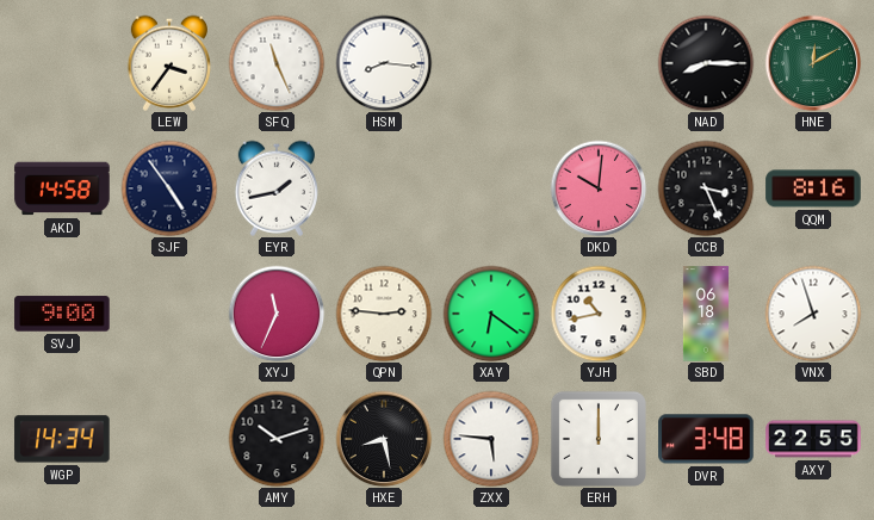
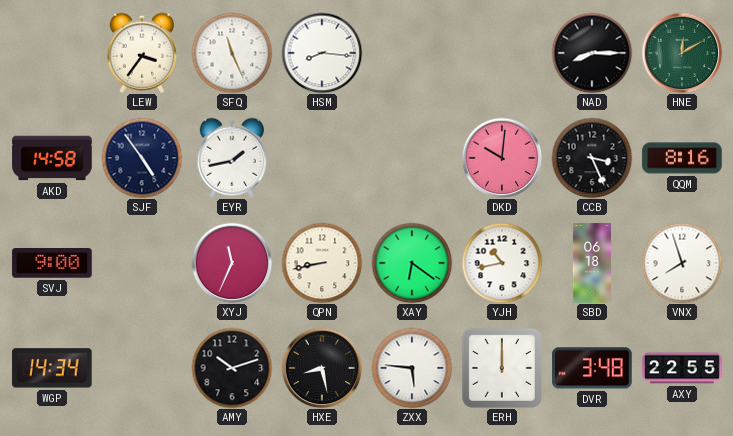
QPN: 2:46 -> 8:43 (322, 263)
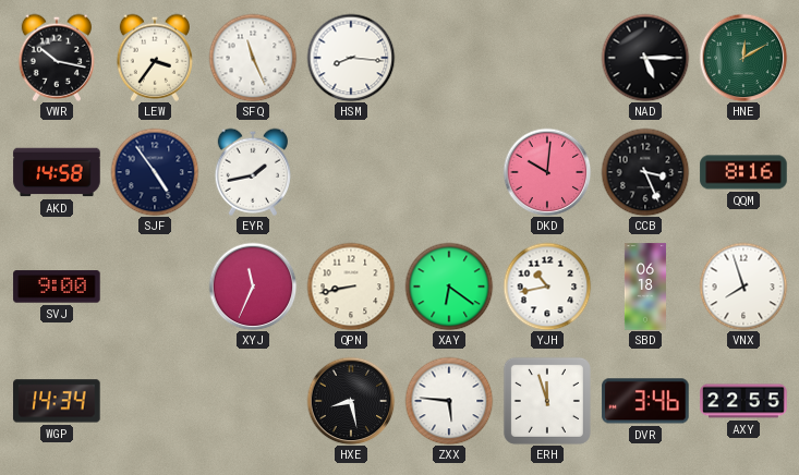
VWR: none -> 10:17 (56, 58)
NAD: 8:15 -> 5:15 (645, 58)
AMY: 10:12 -> none (232, 368)
ERH: 12:00 -> 11:57 (547, 401)
DVR: 3:48 -> 3:46 (645, 401)
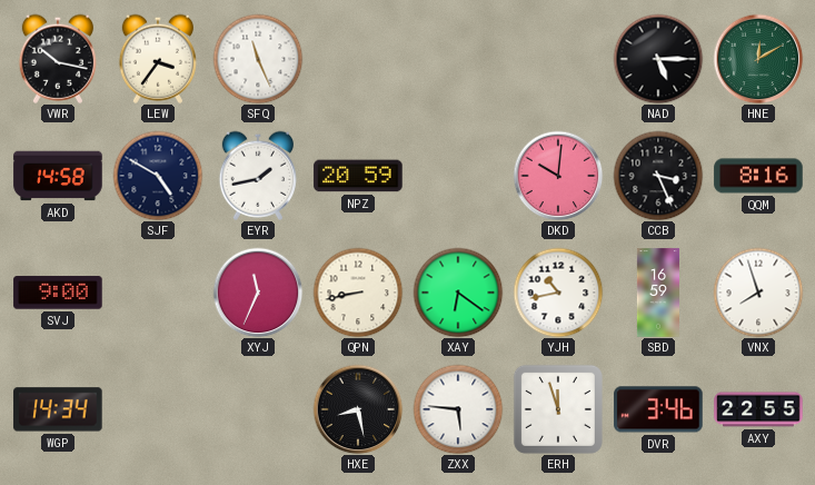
HSM: 8:16 -> none (351, 58)
SJF: 4:54 -> 4:50 (158, 176)
NPZ: none -> 20:59 (358, 176)
SBD: 06:18 -> 16:59 (658, 293)
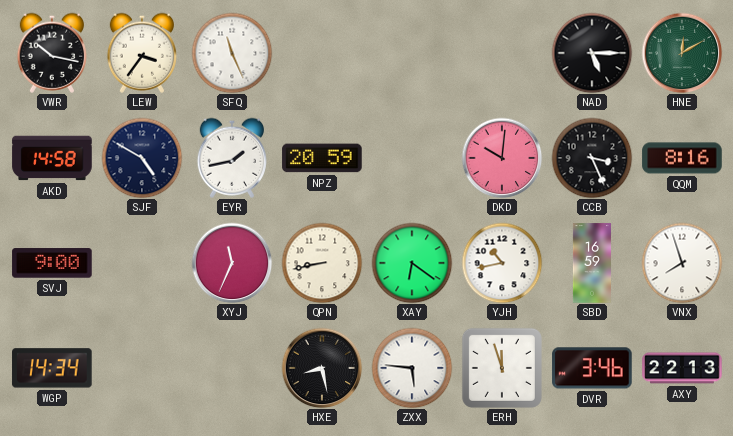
AXY: 22:55 -> 22:13 (682, 368)
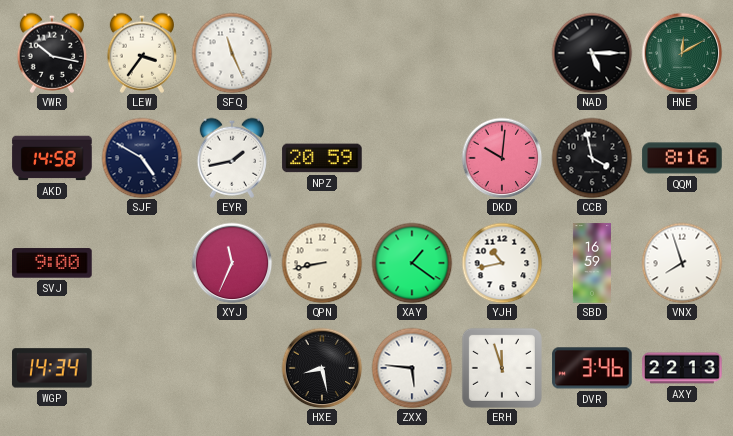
CCB: 3:26 -> 3:58 (592, 158)
XAY: 6:21 -> 1:21 (412, 263)
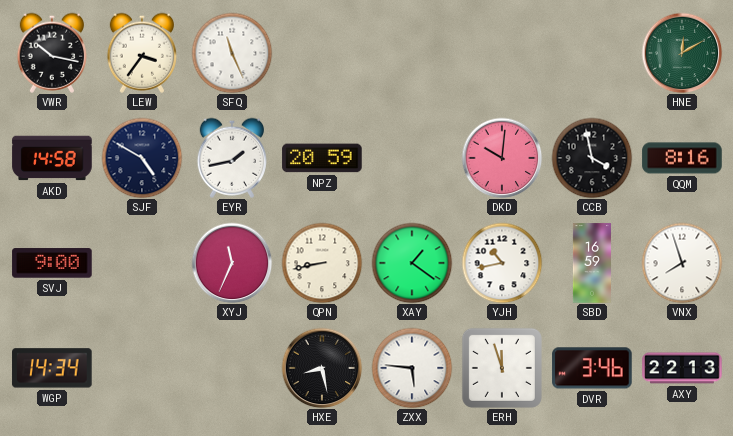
NAD: 5:15 -> none (592, 53)
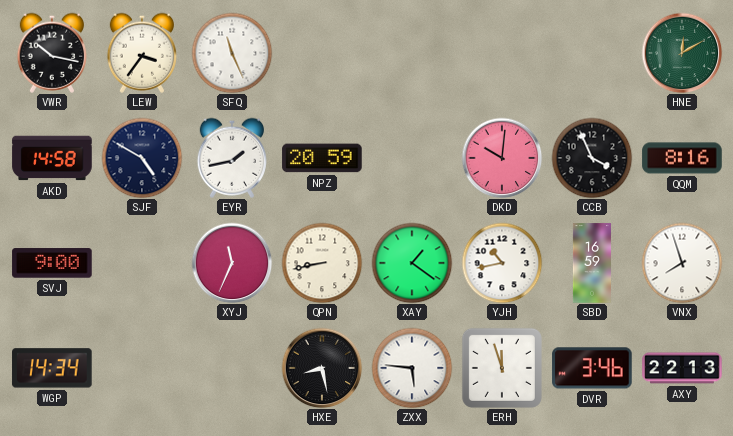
CCB: 3:58 -> 3:56 (592, 158)
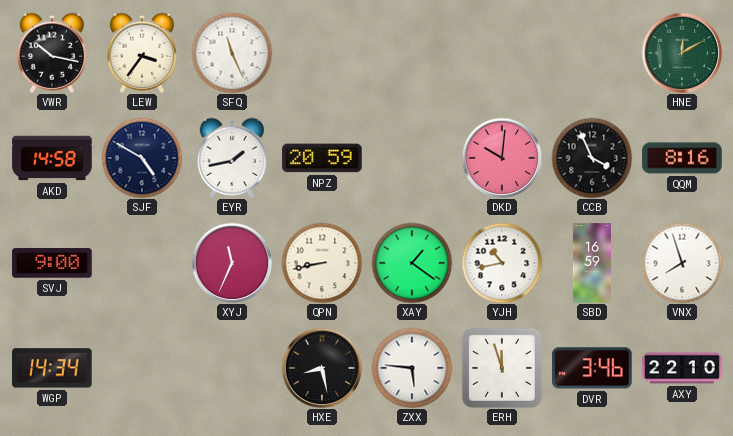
AXY: 22:13 -> 22:10 (682, 368)
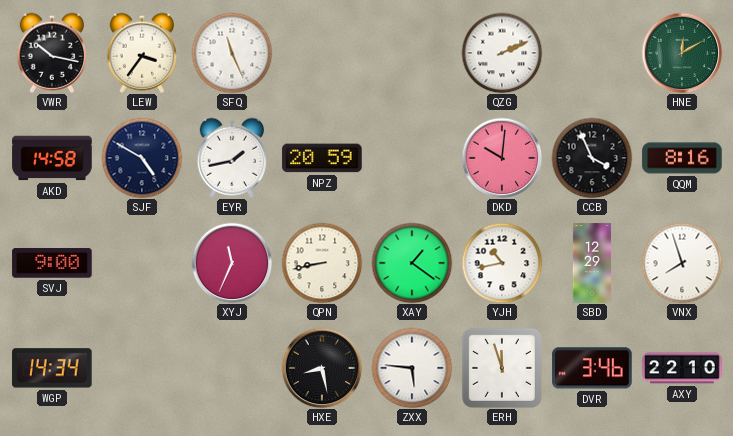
QZG: none -> 2:11 (502, 53)
SBD: 16:59 -> 12:29 (592, 263)
